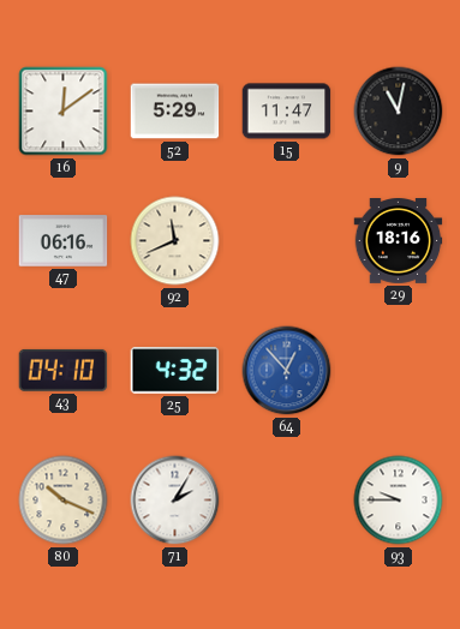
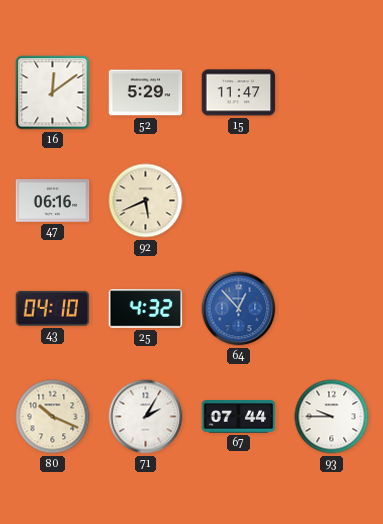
9: 11:02 -> none (399, 112)
92: 11:41 -> 5:41 (146, 201)
29: 18:16 -> none (399, 241)
67: none -> 07:44 (239, 417)
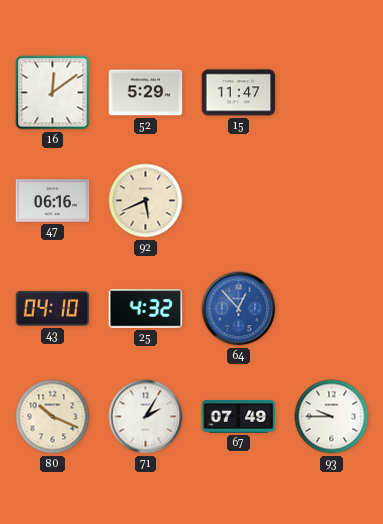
67: 07:44 -> 07:49 (239, 417)
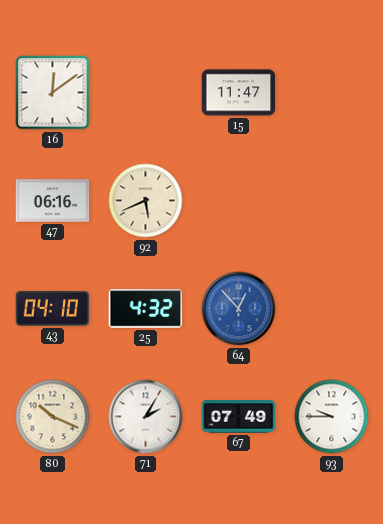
52: 5:29 -> none (146, 93)
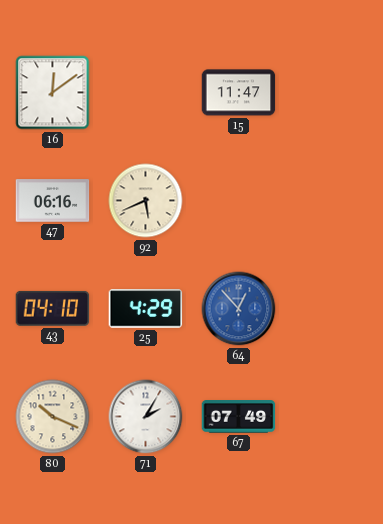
25: 4:32 -> 4:29 (146, 309)
93: 9:45 -> none (332, 417)
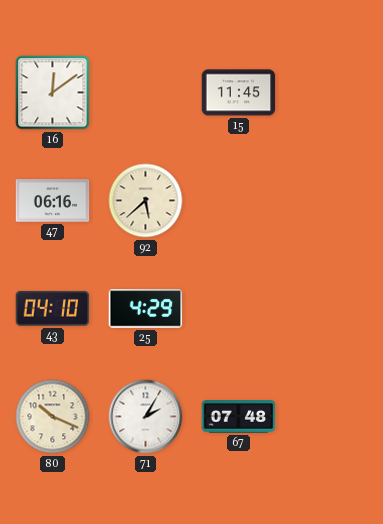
15: 11:47 -> 11:45 (239, 93)
92: 5:41 -> 5:38 (146, 201)
64: 12:53 -> none (239, 309)
67: 07:49 -> 07:48 (239, 417)
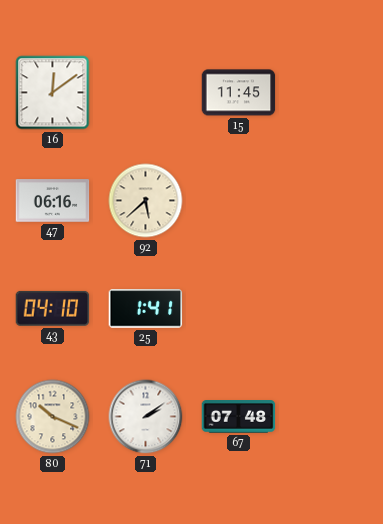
25: 4:29 -> 1:41 (146, 309)
71: 2:05 -> 2:09 (146, 417)
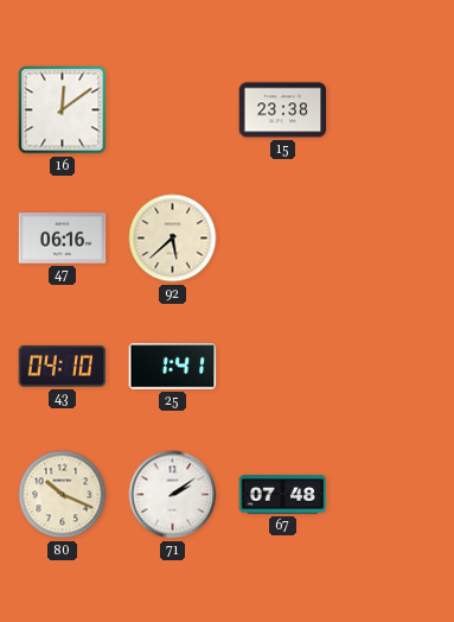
15: 11:45 -> 23:38 (283, 110)
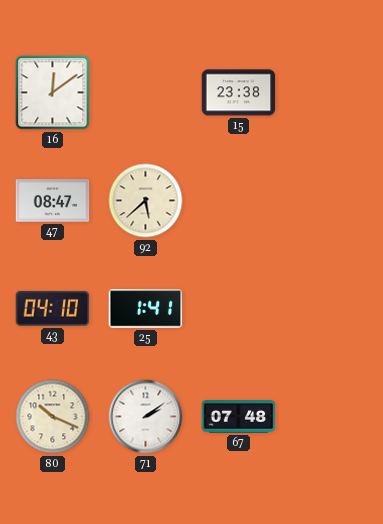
47: 06:16 -> 08:47 (53, 201)
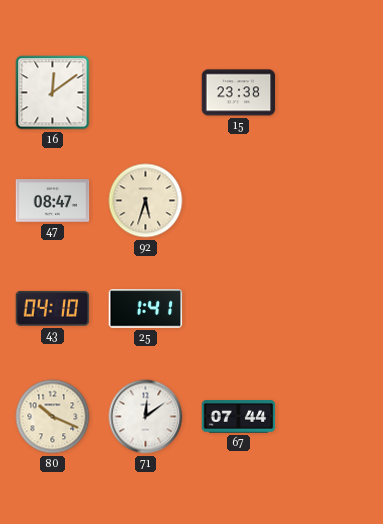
92: 5:38 -> 5:33 (146, 201)
71: 2:09 -> 12:09 (146, 417)
67: 07:48 -> 07:44 (239, 417)
